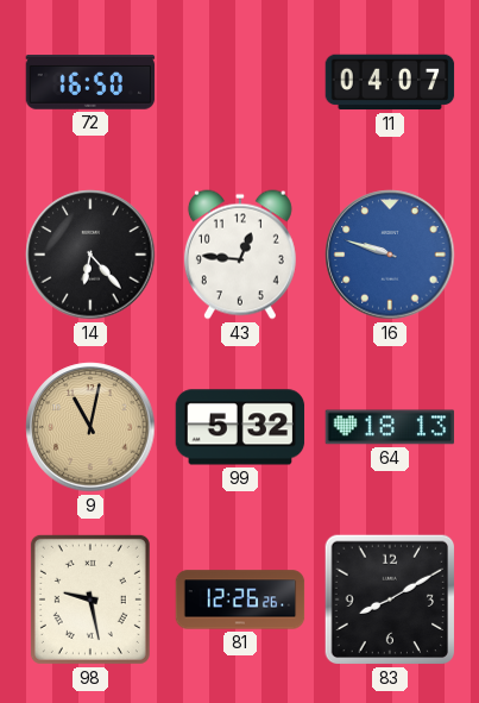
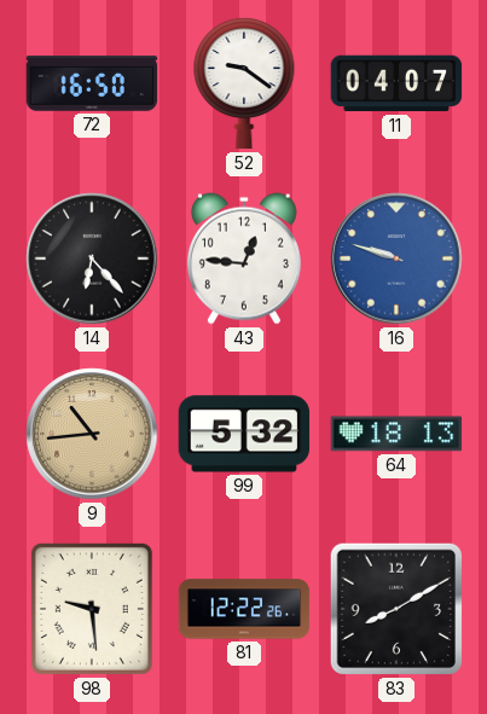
52: none -> 9:21 (244, 83)
9: 11:02 -> 10:44 (92, 434)
98: 9:28 -> 9:29 (92, 609)
81: 12:26 -> 12:22 (244, 609)
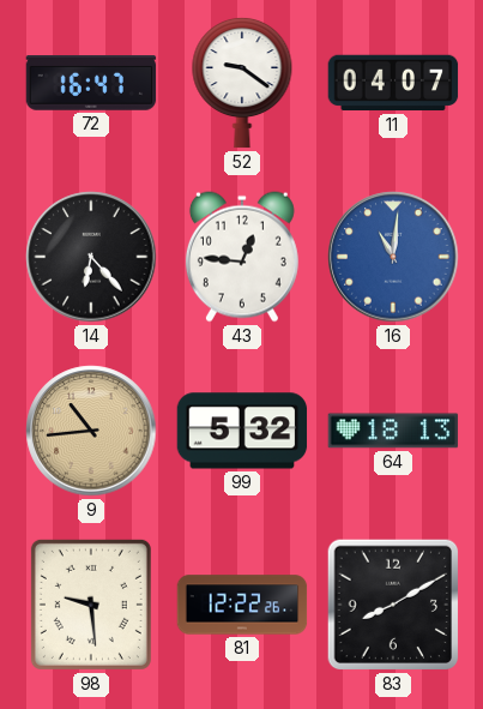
72: 16:50 -> 16:47 (91, 84)
16: 9:48 -> 11:01 (393, 257)
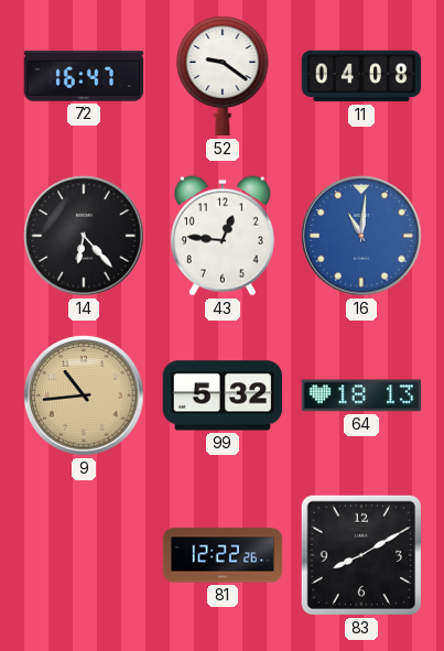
11: 04:07 -> 04:08 (361, 76)
98: 9:29 -> none (91, 605)
